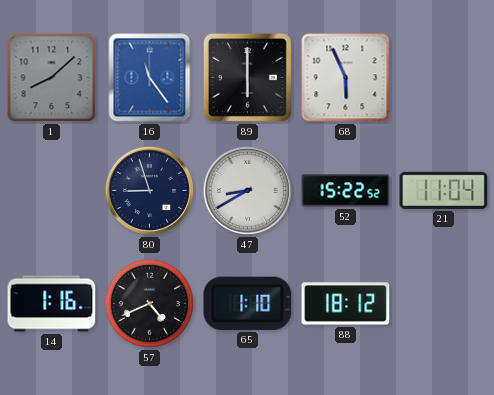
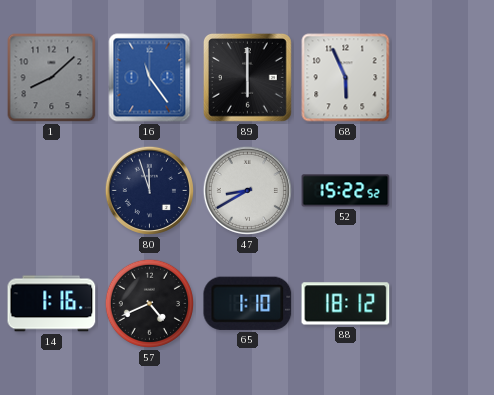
80: 8:57 -> 11:57 (149, 190)
21: 11:04 -> none (444, 190)
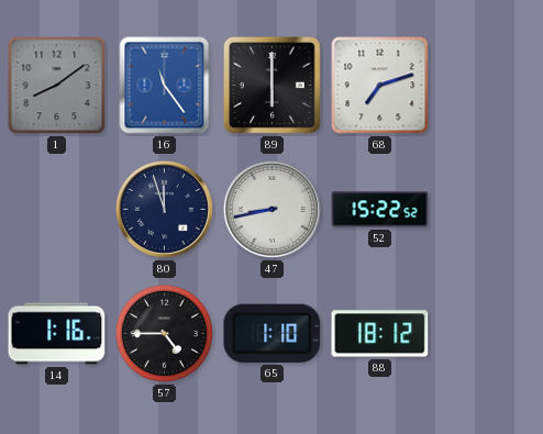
1: 8:08 -> 8:09 (57, 86)
68: 5:56 -> 7:12 (380, 86)
47: 8:40 -> 8:43 (271, 209)
57: 4:41 -> 4:45 (164, 333)
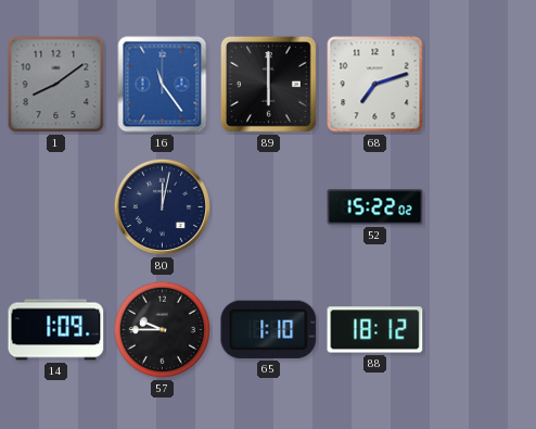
80: 11:57 -> 12:02 (162, 206)
47: 8:43 -> none (271, 209)
52: 15:22:52 -> 15:22:02 (375, 207)
14: 1:16 -> 1:09 (56, 330)
57: 4:45 -> 9:45 (162, 329)
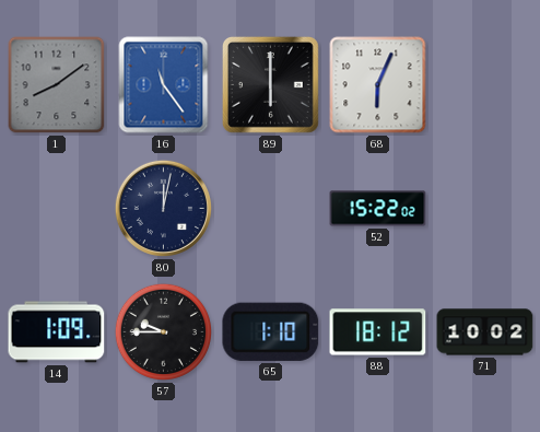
68: 7:12 -> 6:04 (378, 85)
71: none -> 10:02 (485, 332)
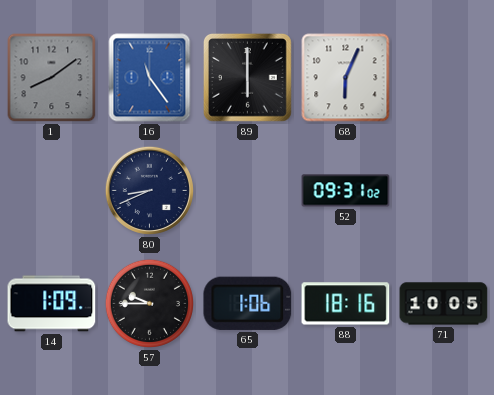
80: 12:02 -> 8:41 (149, 190)
52: 15:22 -> 09:31 (346, 191)
65: 1:10 -> 1:06 (248, 303)
88: 18:12 -> 18:16 (346, 304)
71: 10:02 -> 10:05 (444, 304)
